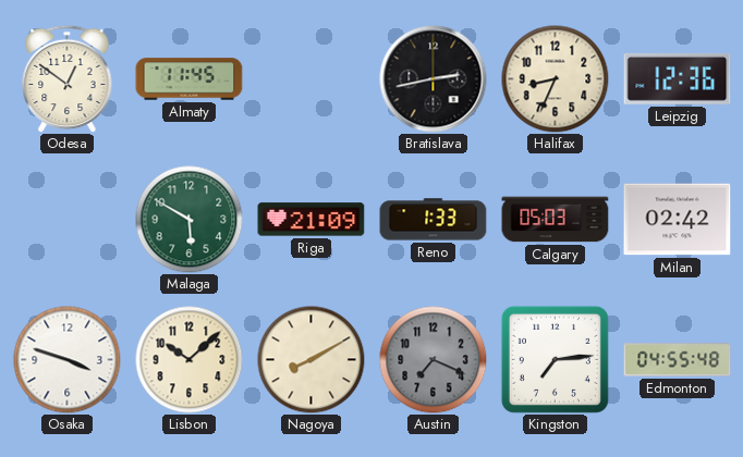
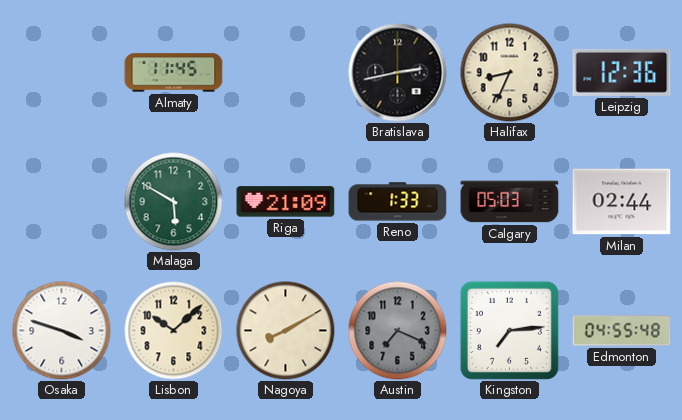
Odesa: 12:51 -> none (68, 78)
Milan: 02:42 -> 02:44 (622, 202)
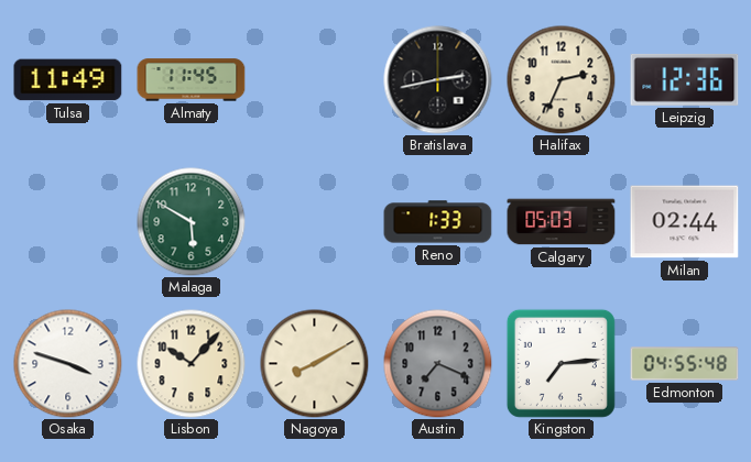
Tulsa: none -> 11:49 (68, 80)
Halifax: 8:34 -> 2:34 (562, 80)
Riga: 21:09 -> none (286, 202)
Lisbon: 10:08 -> 10:07 (192, 364)
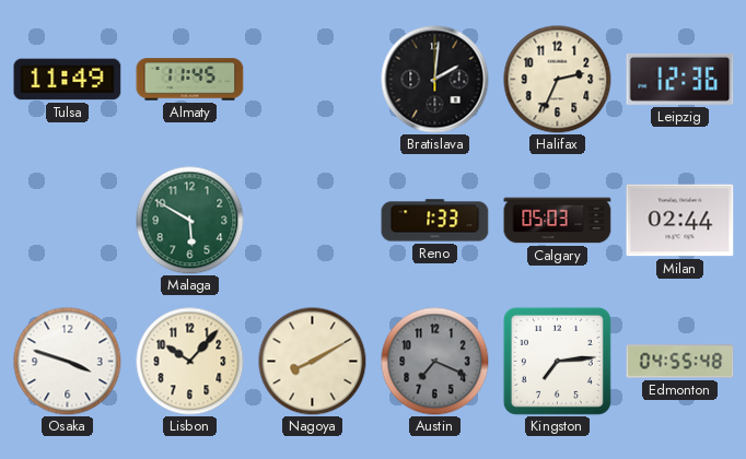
Bratislava: 2:43 -> 2:01 (435, 80)
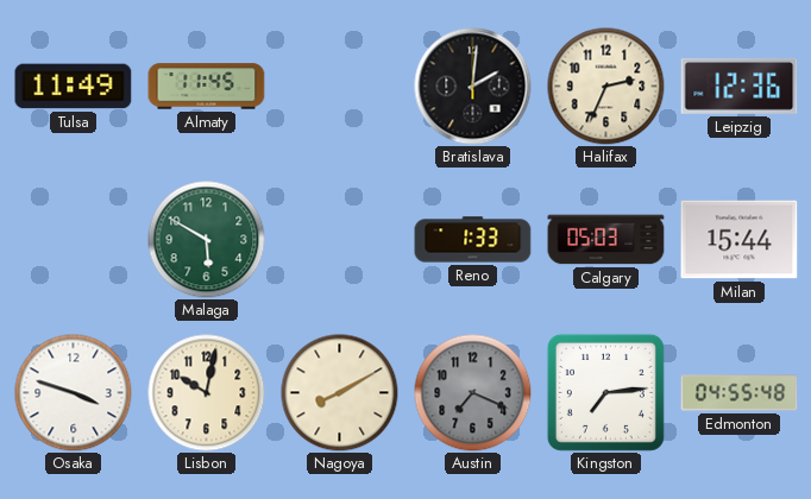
Milan: 02:44 -> 15:44 (740, 240)
Lisbon: 10:07 -> 10:02 (207, 393)
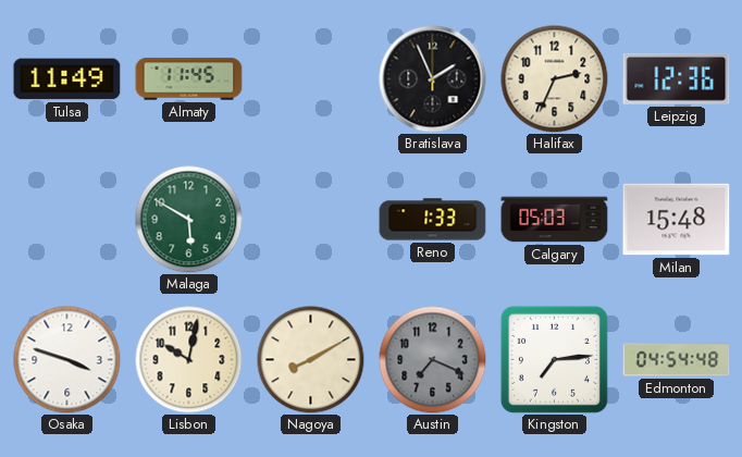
Bratislava: 2:01 -> 1:56 (433, 79)
Milan: 15:44 -> 15:48 (677, 220)
Edmonton: 04:55 -> 04:54 (677, 360)
